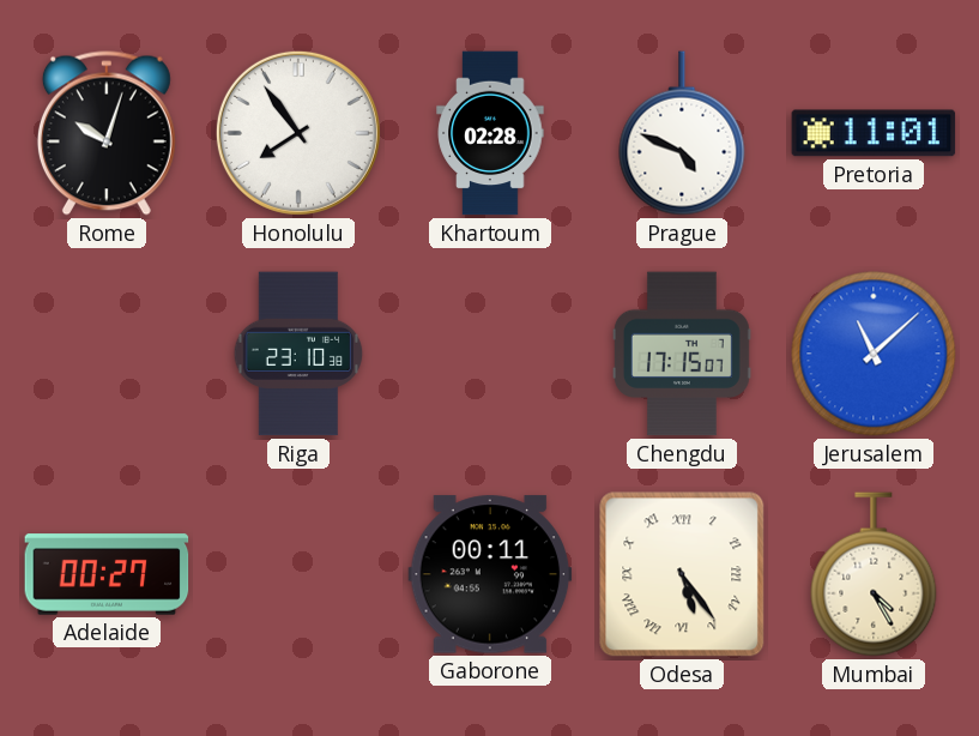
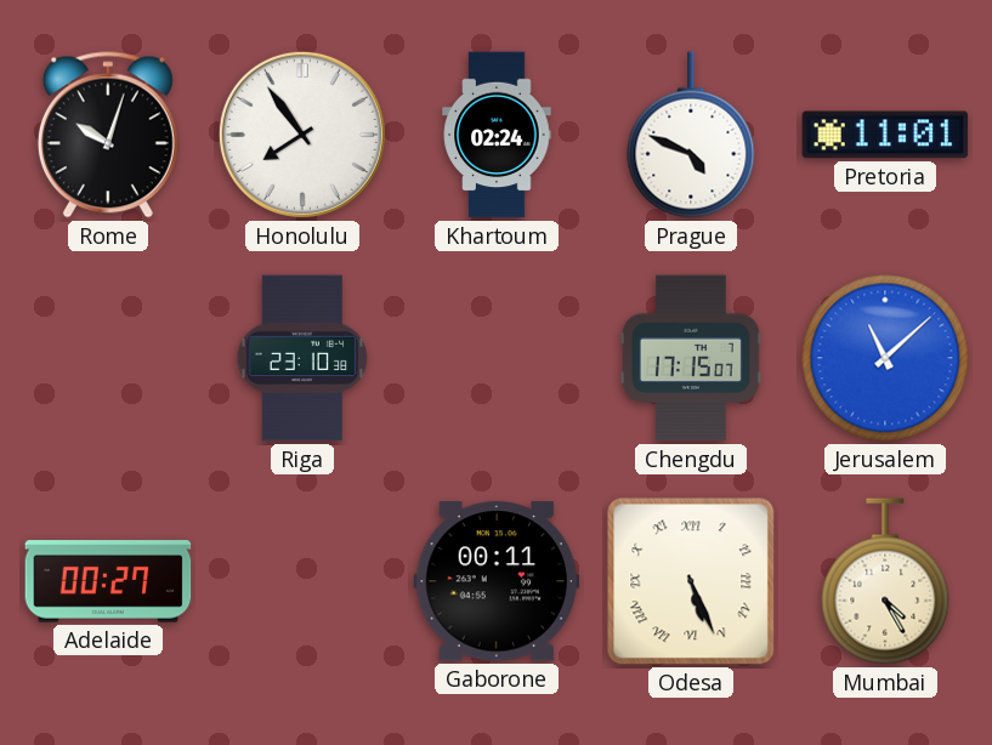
Khartoum: 02:28 -> 02:24 (497, 135)
Odesa: 5:24 -> 5:26 (691, 581)
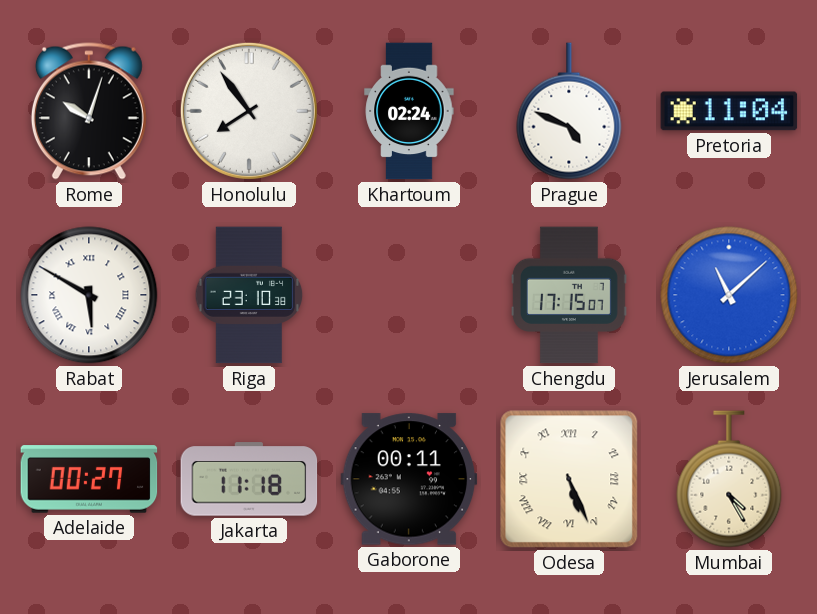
Pretoria: 11:01 -> 11:04 (729, 111)
Rabat: none -> 5:50 (89, 295)
Jakarta: none -> 11:18 (249, 479)
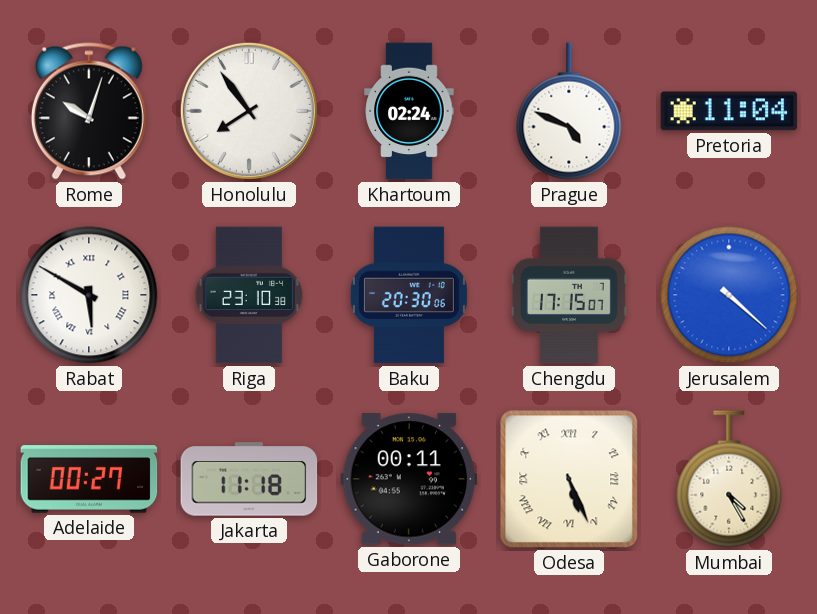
Baku: none -> 20:30 (409, 295)
Jerusalem: 11:08 -> 4:22 (729, 295)
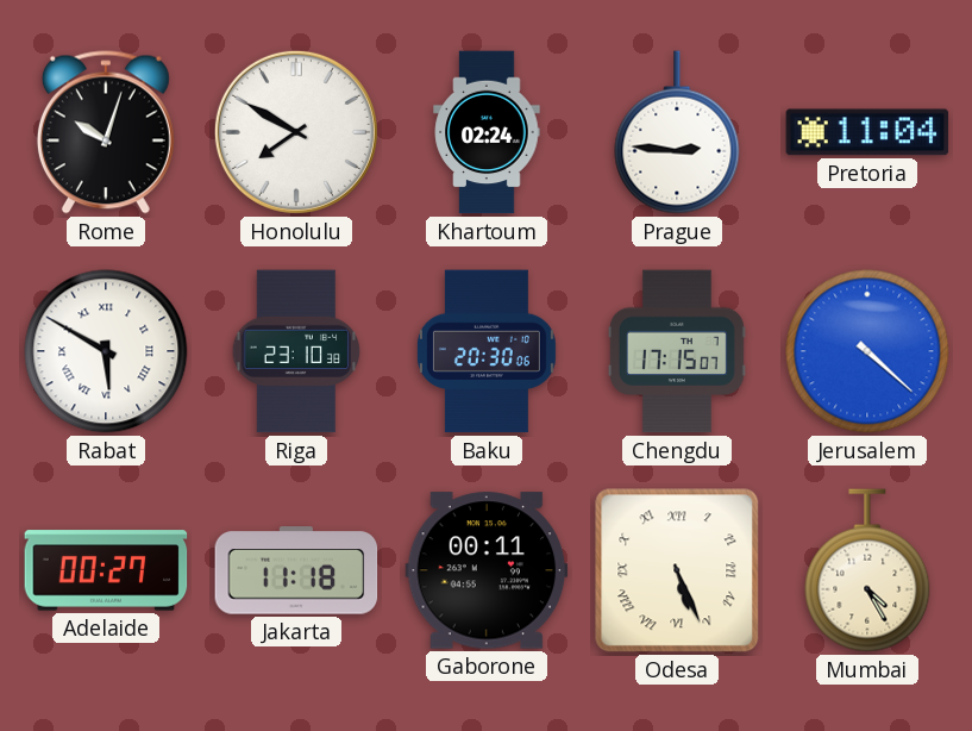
Honolulu: 7:54 -> 7:50 (296, 132)
Prague: 4:49 -> 2:46 (677, 132)
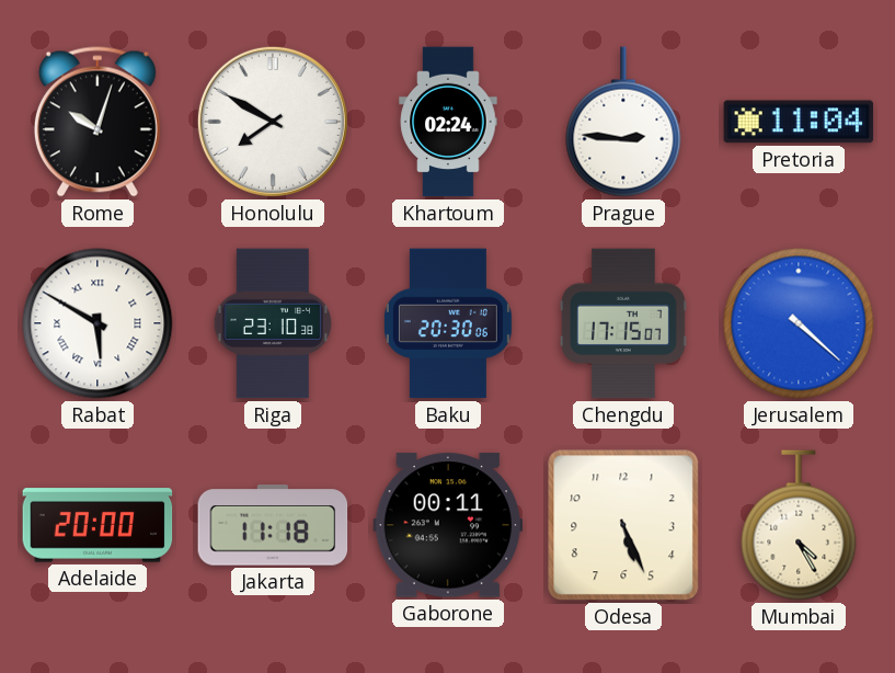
Adelaide: 00:27 -> 20:00 (97, 525)
Odesa numerals: Roman -> Arabic (623, 525)
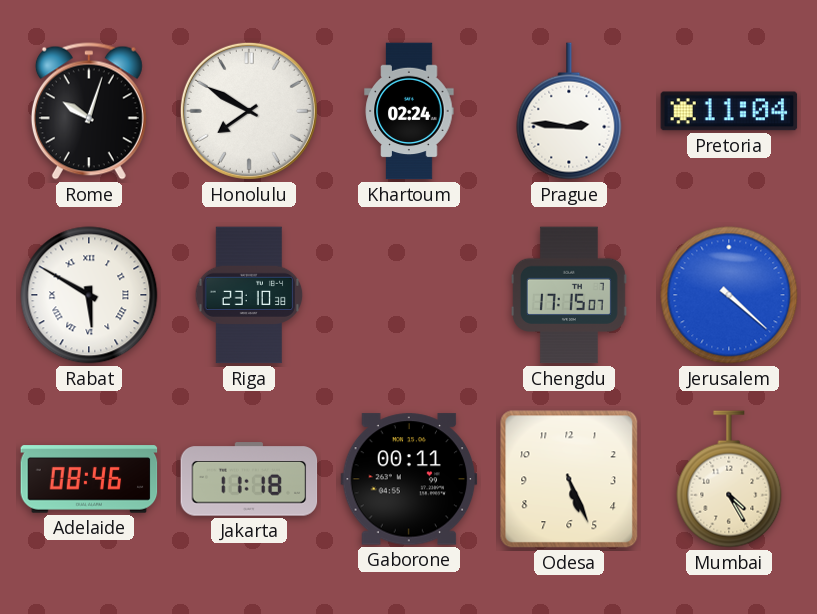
Baku: 20:30 -> none (448, 323)
Adelaide: 20:00 -> 08:46 (89, 479)
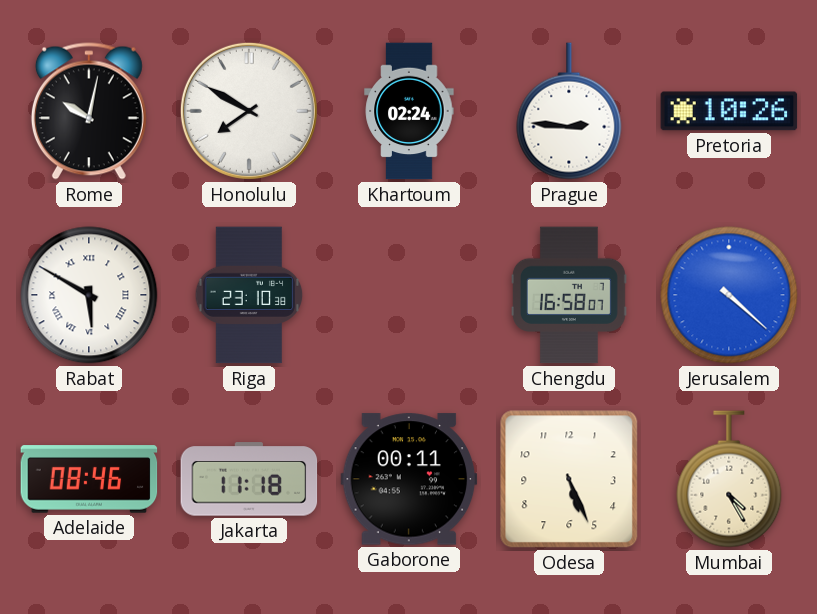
Rome: 10:03 -> 10:02 (89, 111)
Pretoria: 11:04 -> 10:26 (729, 111)
Chengdu: 17:15 -> 16:58 (569, 295)
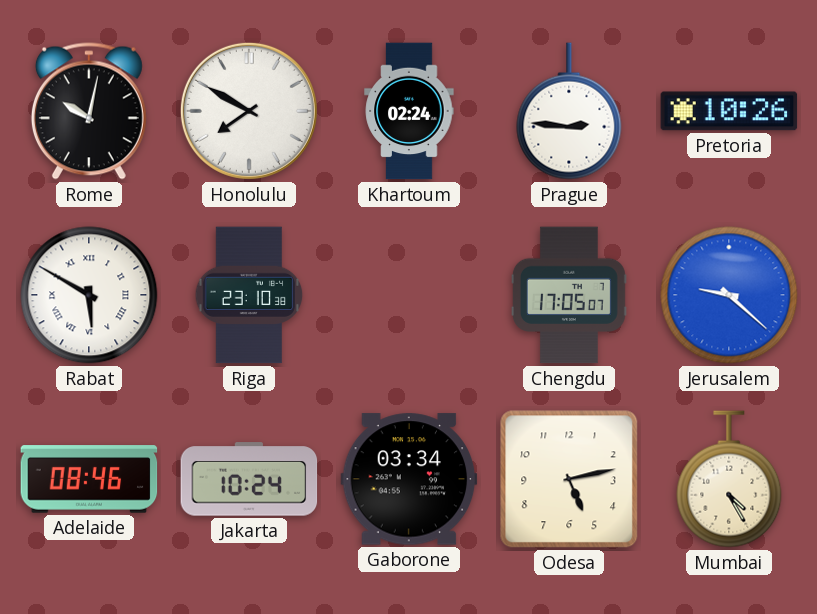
Chengdu: 16:58 -> 17:05 (569, 295)
Jerusalem: 4:22 -> 9:22 (729, 295)
Jakarta: 11:18 -> 10:24 (249, 479)
Gaborone: 00:11 -> 03:34 (409, 479)
Odesa: 5:26 -> 5:13 (569, 479)
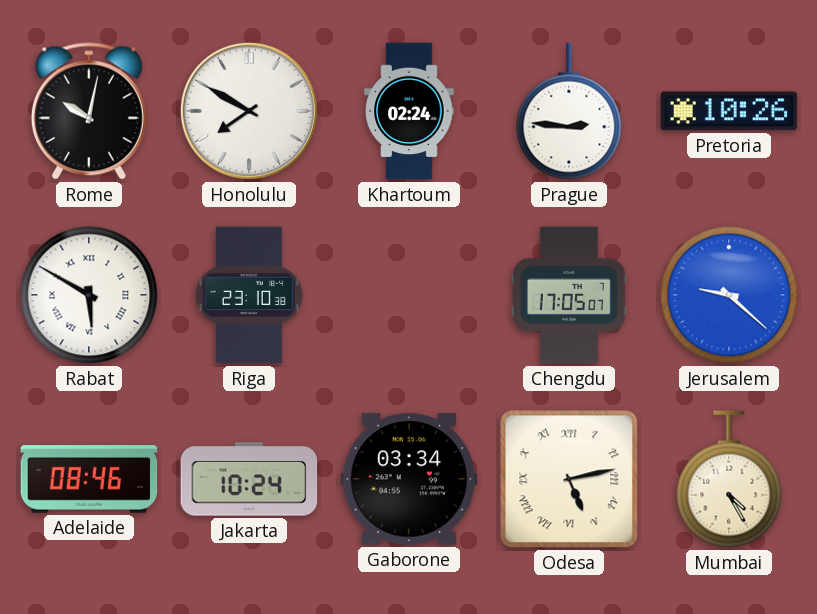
Odesa numerals: Arabic -> Roman (569, 479)
